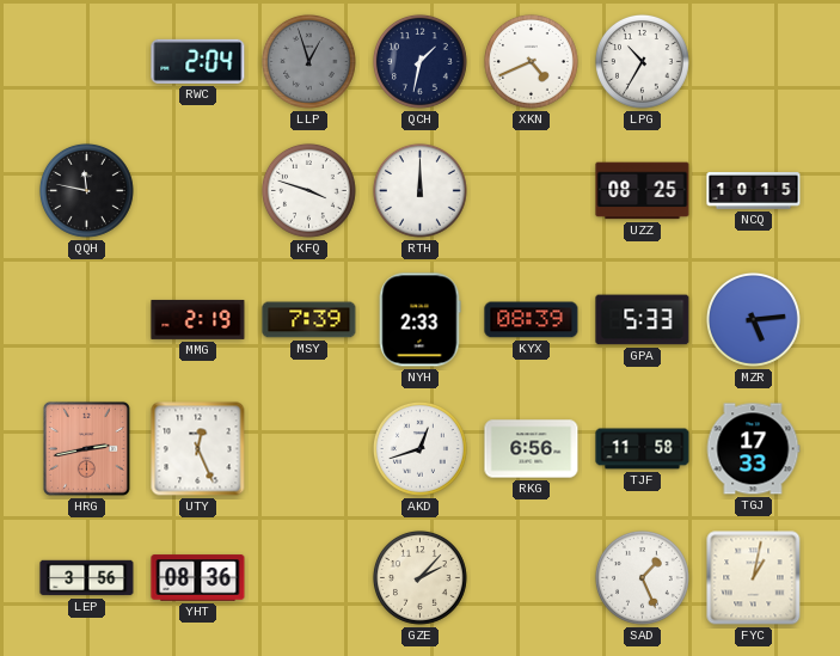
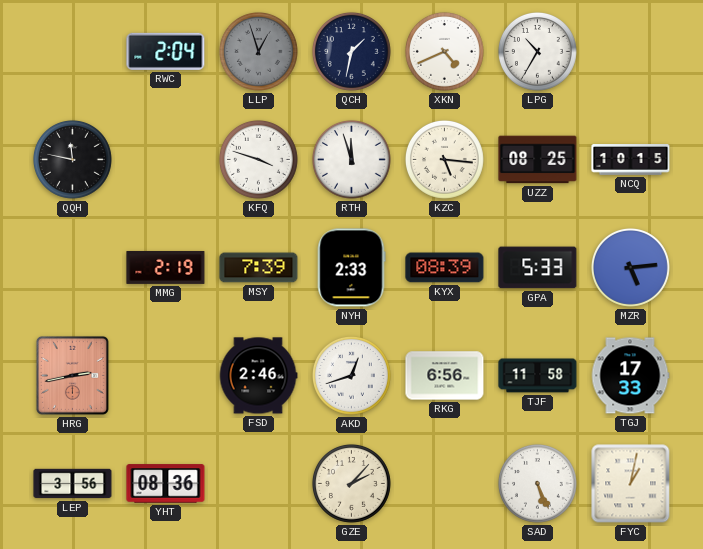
RTH: 12:00 -> 11:57 (351, 159)
KZC: none -> 5:16 (444, 159)
UTY: 12:26 -> none (198, 449)
FSD: none -> 2:46 (258, 376)
SAD: 1:26 -> 5:26 (537, 483)
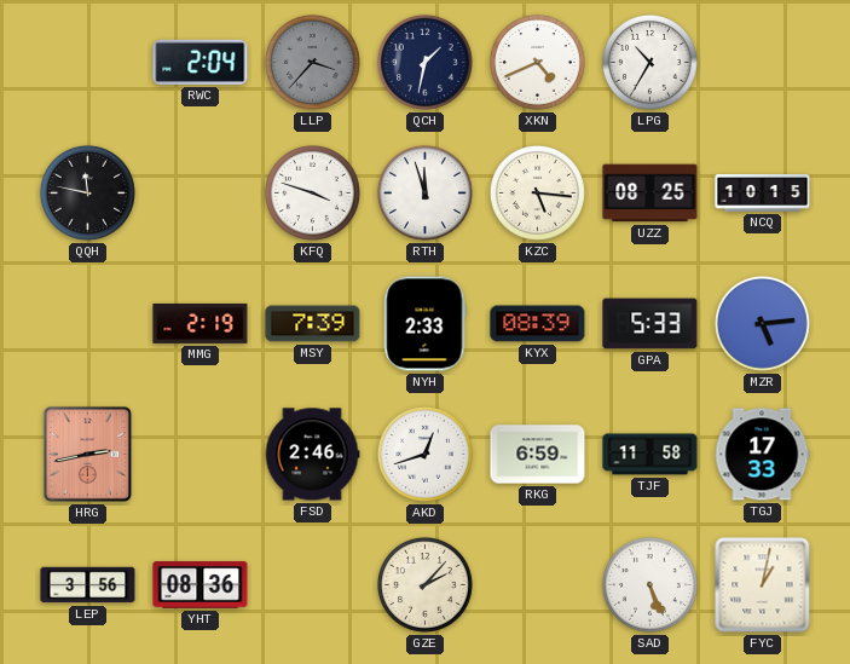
LLP: 12:57 -> 3:37 (312, 62)
RKG: 6:56 -> 6:59 (538, 455)
